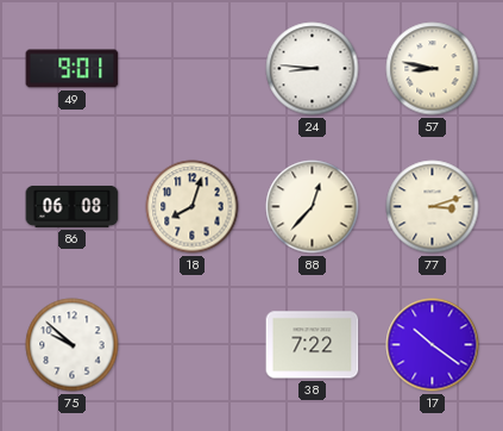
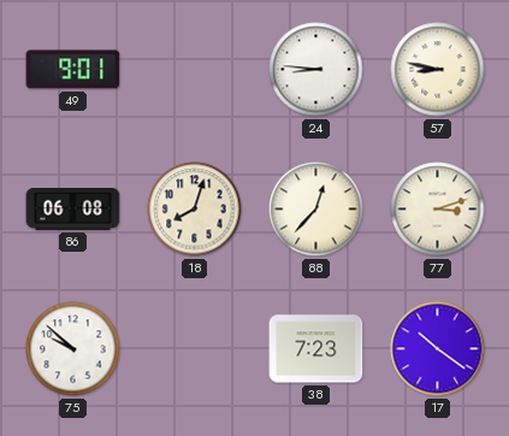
38: 7:22 -> 7:23 (316, 349)
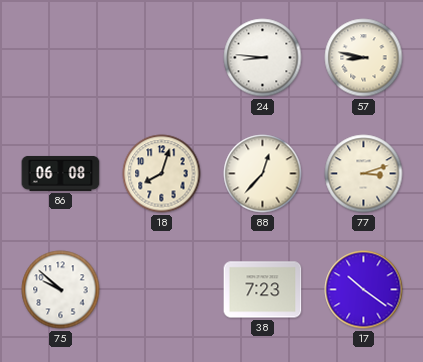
49: 9:01 -> none (73, 70)
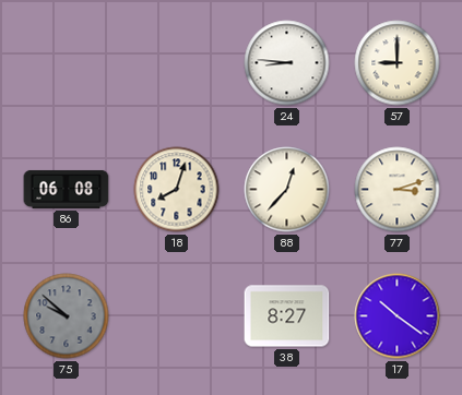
57: 8:47 -> 9:00 (398, 63)
75 dial: white -> grey (67, 316)
38: 7:23 -> 8:27 (287, 316)
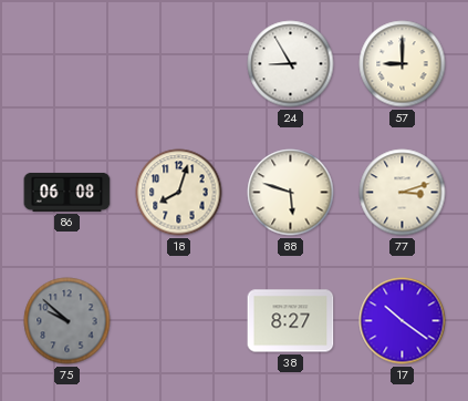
24: 8:46 -> 8:55 (291, 64)
88: 12:37 -> 5:48 (291, 193)
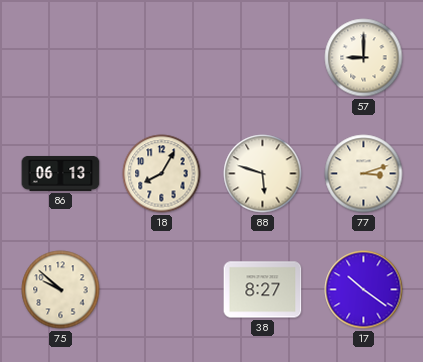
24: 8:55 -> none (291, 64)
86: 06:08 -> 06:13 (61, 173)
18: 8:03 -> 8:05 (162, 174)
75 dial: grey -> cream (61, 290)
